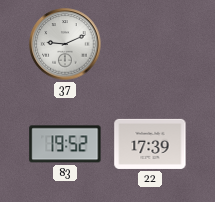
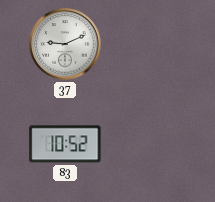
83: 19:52 -> 10:52 (65, 144)
22: 17:39 -> none (150, 144)
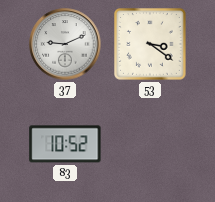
53: none -> 3:21 (151, 45)
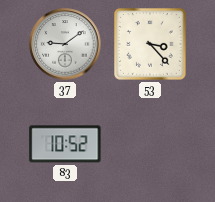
37: 9:11 -> 9:09 (65, 44)
53: 3:21 -> 3:23 (151, 45)
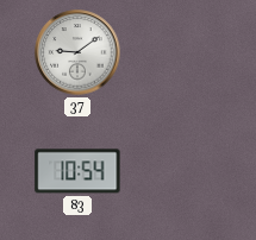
53: 3:23 -> none (151, 45)
83: 10:52 -> 10:54 (77, 171)
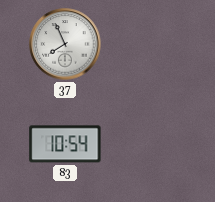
37: 9:09 -> 7:56 (65, 44)
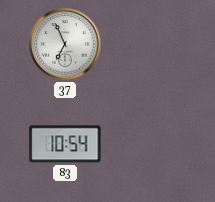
37: 7:56 -> 6:56 (65, 44)
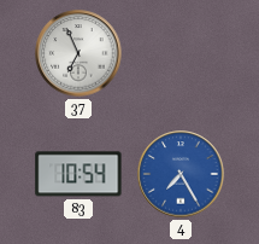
4: none -> 7:25 (181, 174)
